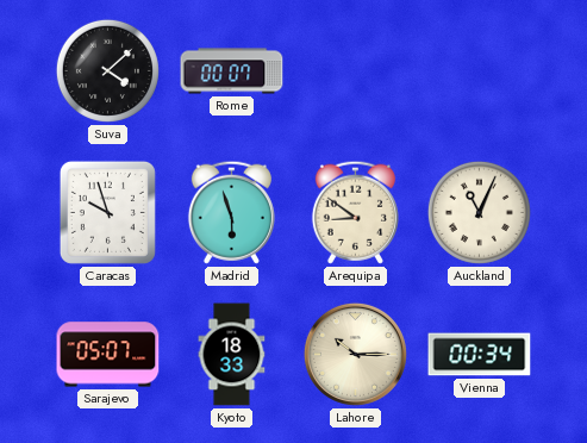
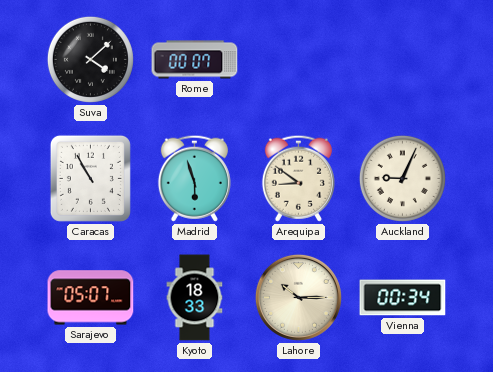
Caracas: 9:57 -> 10:55 (90, 178)
Auckland: 11:04 -> 9:04 (402, 178)
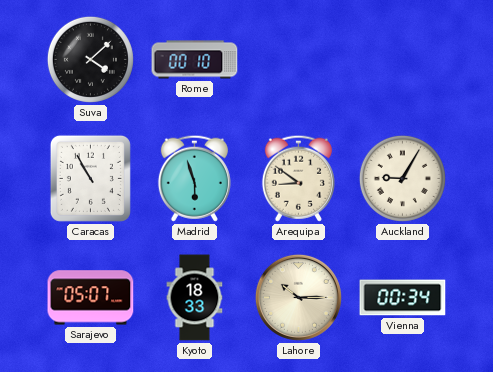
Rome: 00:07 -> 00:10 (195, 60)
Auckland: 9:04 -> 9:05 (402, 178)
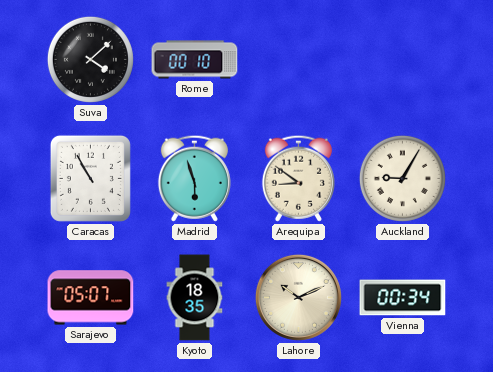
Kyoto: 18:33 -> 18:35 (195, 298)
Lahore: 10:15 -> 10:11 (298, 297)
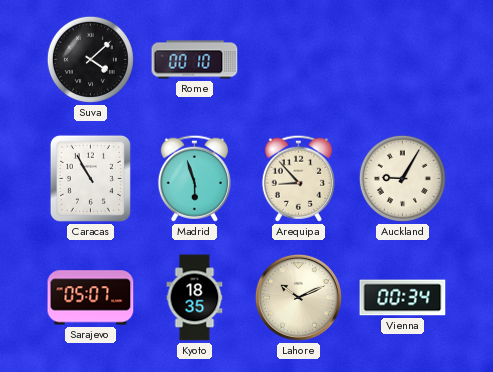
Arequipa: 8:51 -> 8:53 (298, 178)
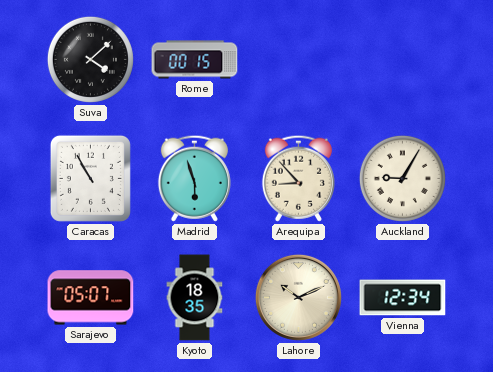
Rome: 00:10 -> 00:15 (195, 60)
Vienna: 00:34 -> 12:34 (403, 298)
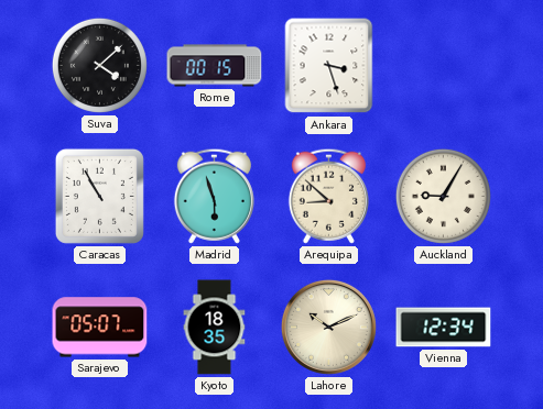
Ankara: none -> 3:27 (329, 66)
Arequipa: 8:53 -> 8:52 (328, 196)
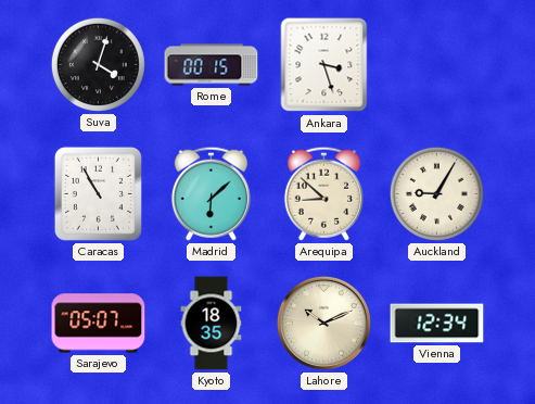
Suva: 4:08 -> 4:03 (98, 64)
Madrid: 5:57 -> 6:08 (211, 193)
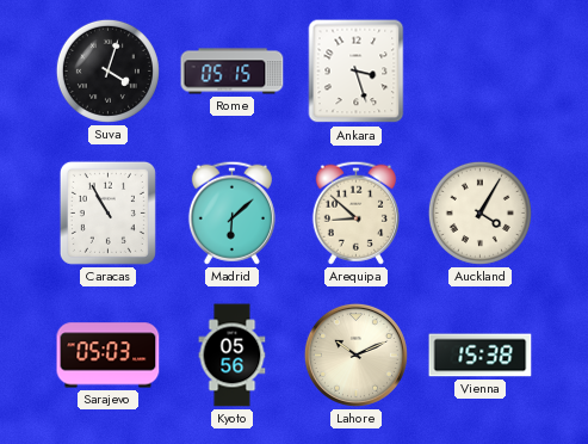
Rome: 00:15 -> 05:15 (233, 72)
Auckland: 9:05 -> 4:05 (479, 212)
Sarajevo: 05:07 -> 05:03 (109, 356)
Kyoto: 18:35 -> 05:56 (233, 356)
Vienna: 12:34 -> 15:38 (481, 356)
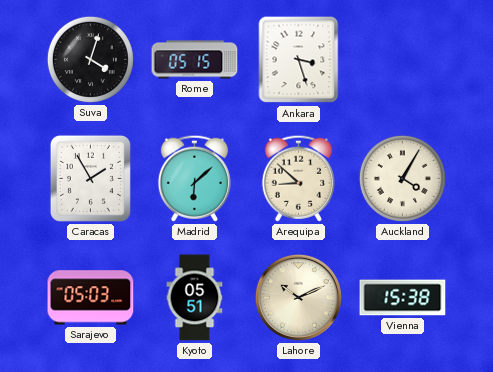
Caracas: 10:55 -> 1:55 (90, 178)
Kyoto: 05:56 -> 05:51 (195, 298)
